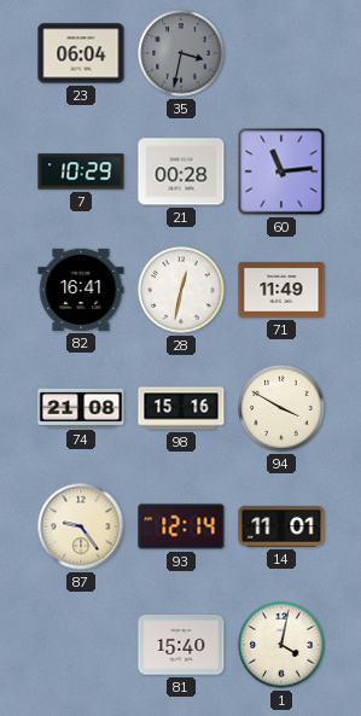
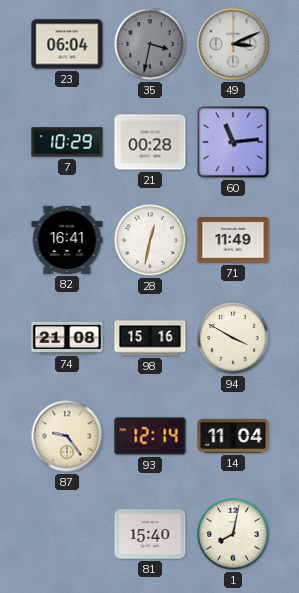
49: none -> 3:11 (233, 44)
14: 11:01 -> 11:04 (233, 436)
1: 4:02 -> 8:02 (233, 534)
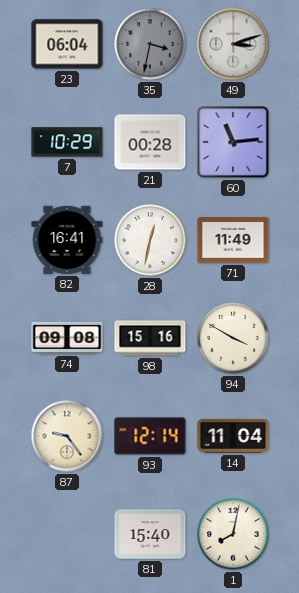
49: 3:11 -> 3:12 (233, 44)
74: 21:08 -> 09:08 (67, 338)
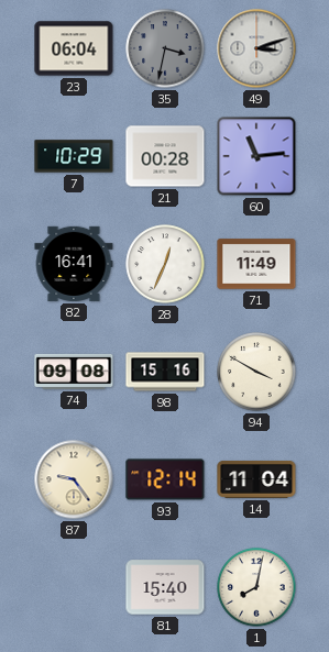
28: 12:32 -> 12:34 (165, 264)
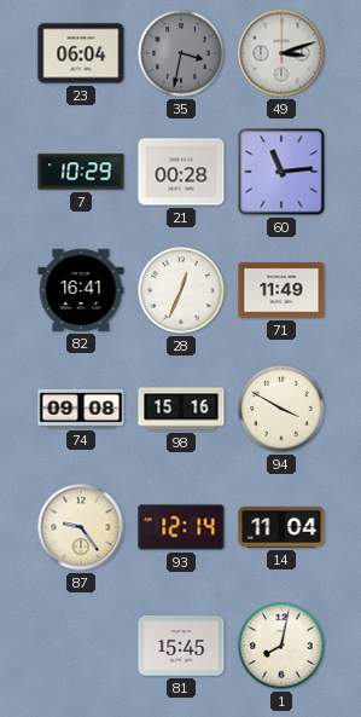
81: 15:40 -> 15:45 (181, 646)
